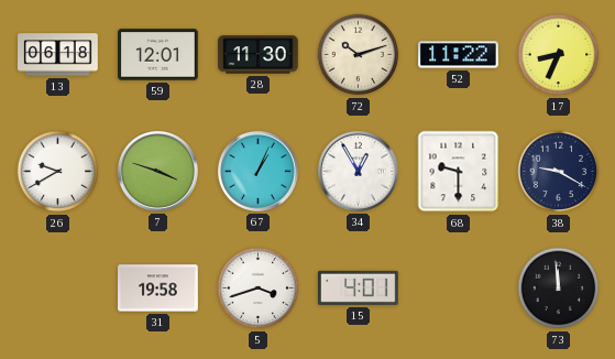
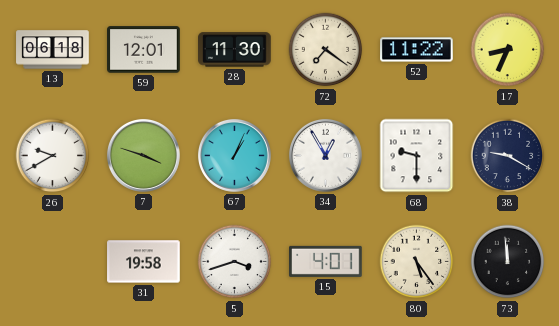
72: 10:12 -> 7:21 (326, 50)
80: none -> 5:24 (417, 262)
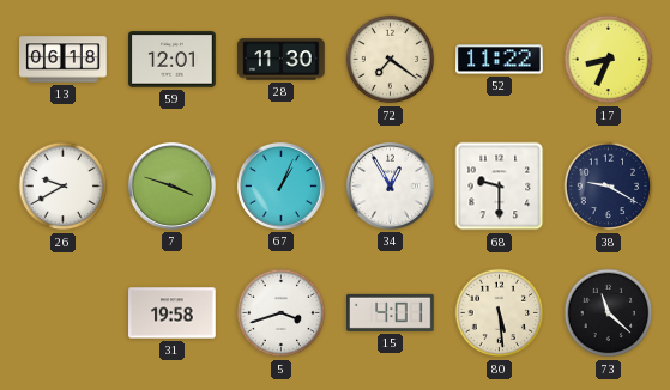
80: 5:24 -> 5:29 (500, 313)
73: 11:59 -> 11:22 (609, 313)
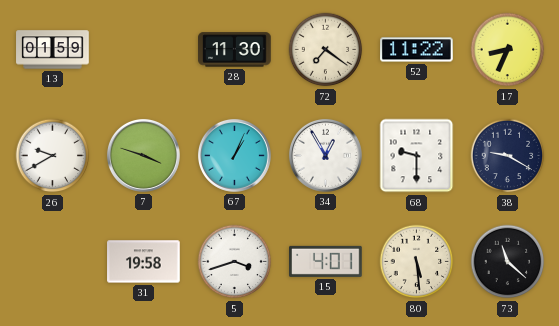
13: 06:18 -> 01:59 (53, 50)
59: 12:01 -> none (173, 60)
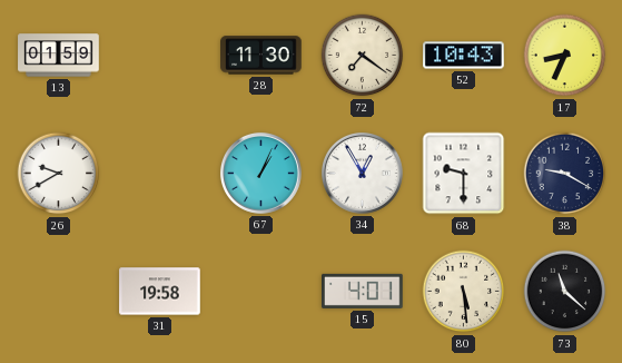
52: 11:22 -> 10:43 (464, 56)
7: 3:48 -> none (143, 155)
5: 3:42 -> none (235, 262)
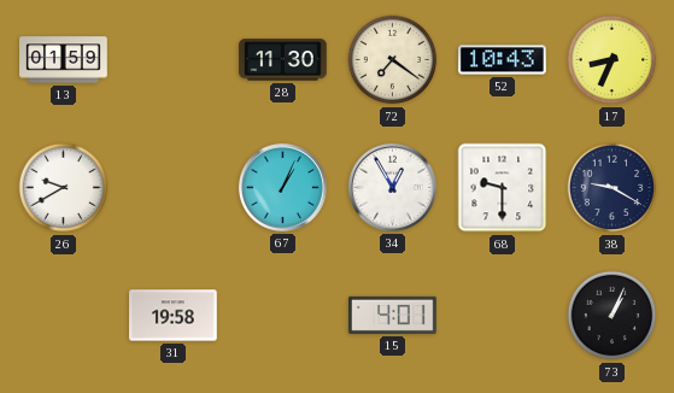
80: 5:29 -> none (464, 292)
73: 11:22 -> 1:04 (613, 316)
